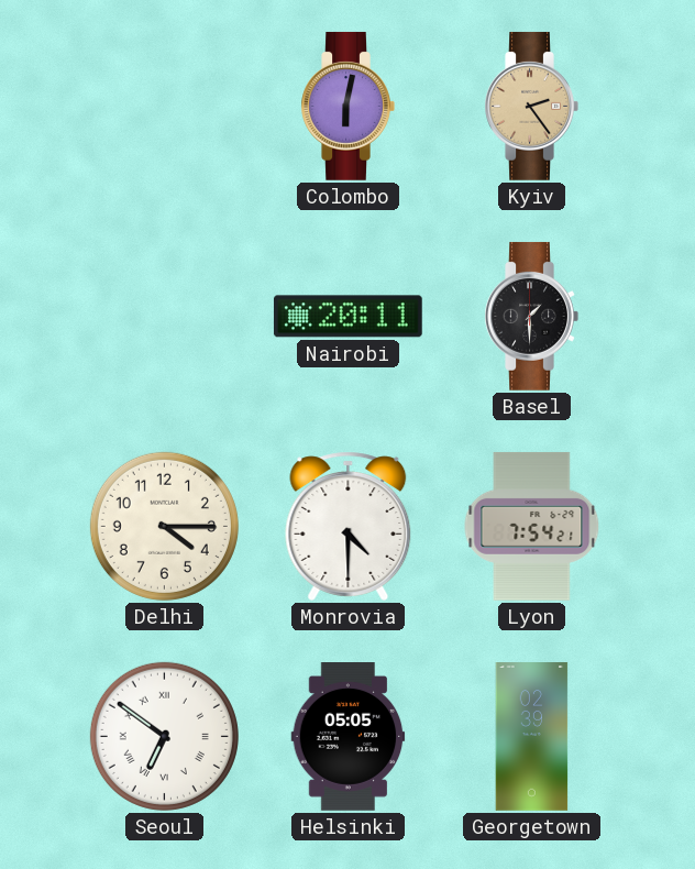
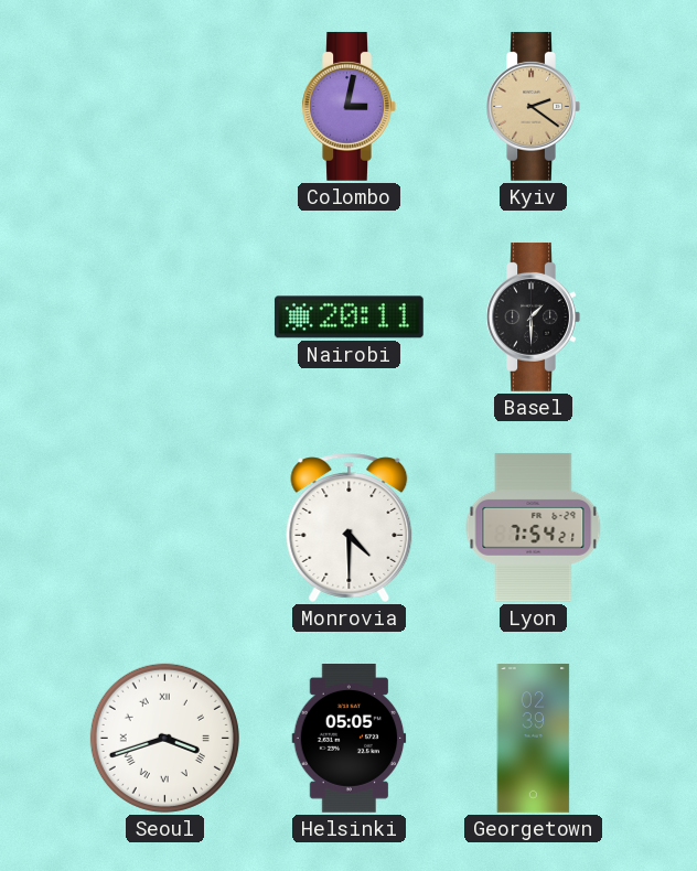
Colombo: 6:02 -> 3:02 (349, 107)
Kyiv: 2:24 -> 2:21 (533, 107)
Delhi: 4:15 -> none (164, 526)
Seoul: 6:51 -> 3:42 (164, 738)
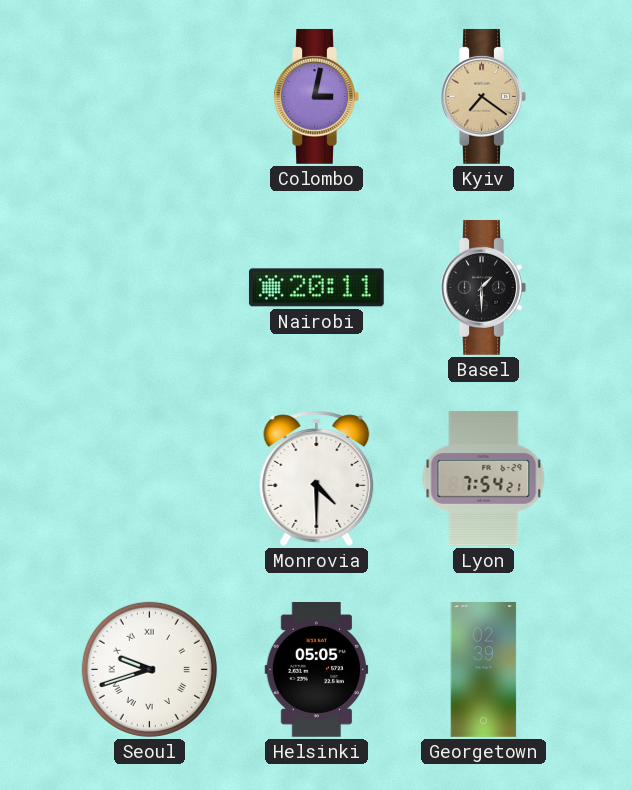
Kyiv: 2:21 -> 7:21 (483, 97)
Seoul: 3:42 -> 9:42 (149, 669)
